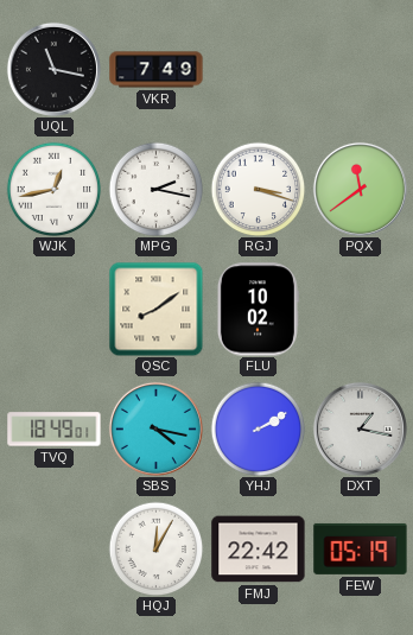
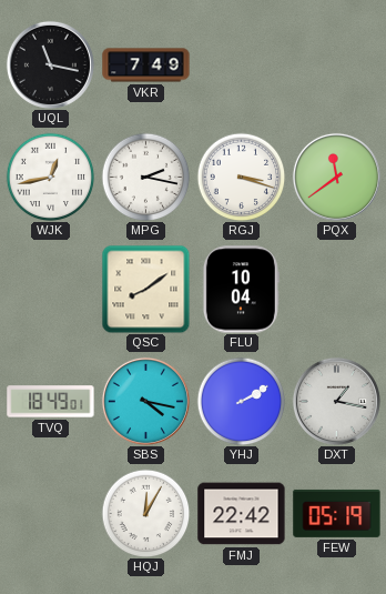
FLU: 10:02 -> 10:04 (241, 290)
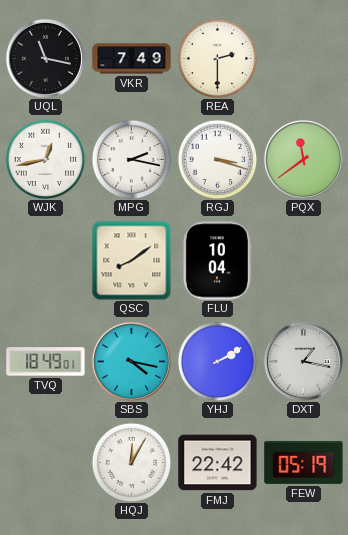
REA: none -> 2:30 (217, 58)
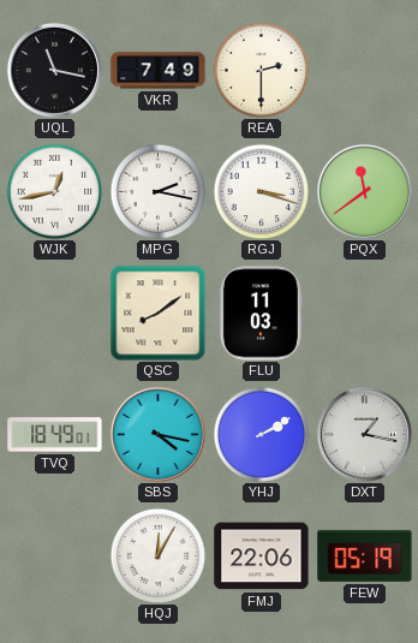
FLU: 10:04 -> 11:03 (261, 314)
FMJ: 22:42 -> 22:06 (262, 556)
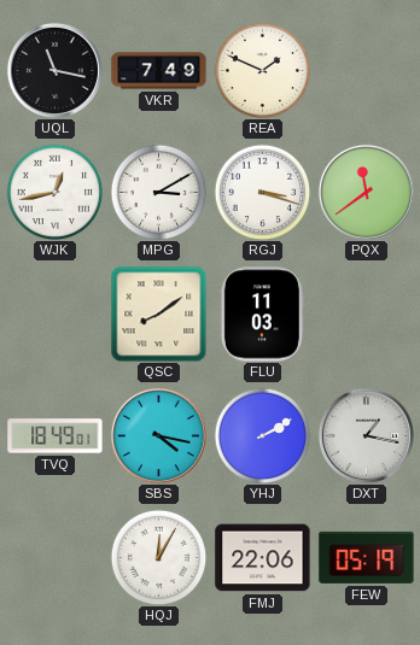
REA: 2:30 -> 1:49 (262, 70)
MPG: 2:17 -> 3:10 (158, 192)
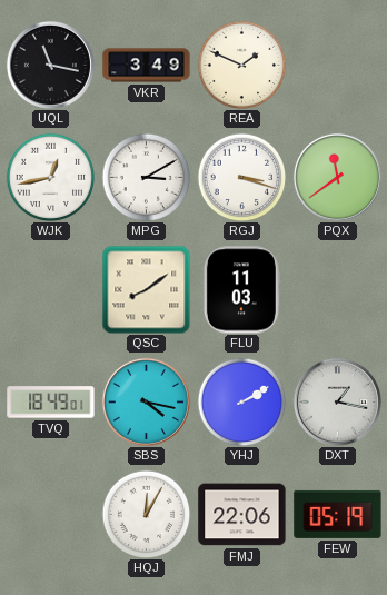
VKR: 7:49 -> 3:49 (147, 66)
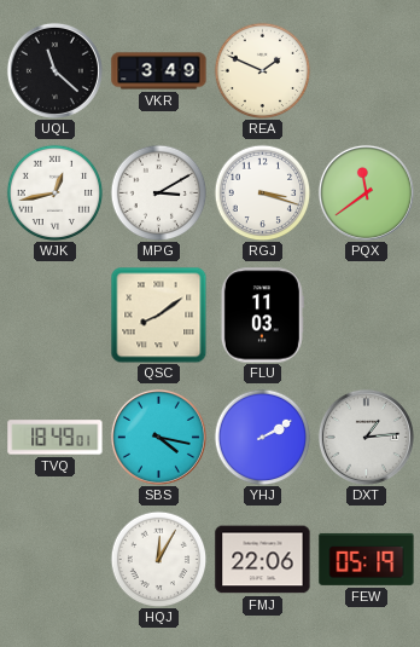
UQL: 11:17 -> 11:22 (54, 70)
DXT: 1:17 -> 1:14 (366, 437)
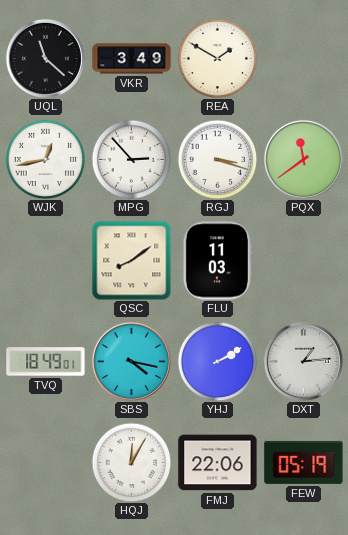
REA: 1:49 -> 1:50 (217, 58)
MPG: 3:10 -> 2:53 (131, 159)
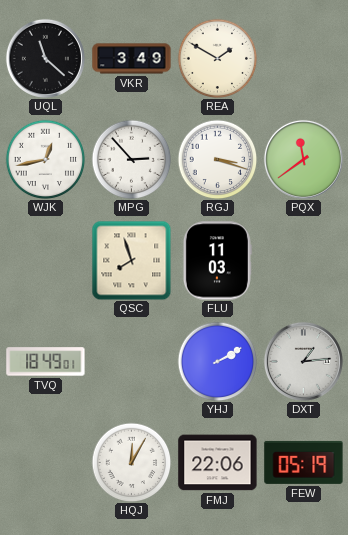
QSC: 8:09 -> 7:57 (131, 260)
SBS: 4:17 -> none (131, 361)
